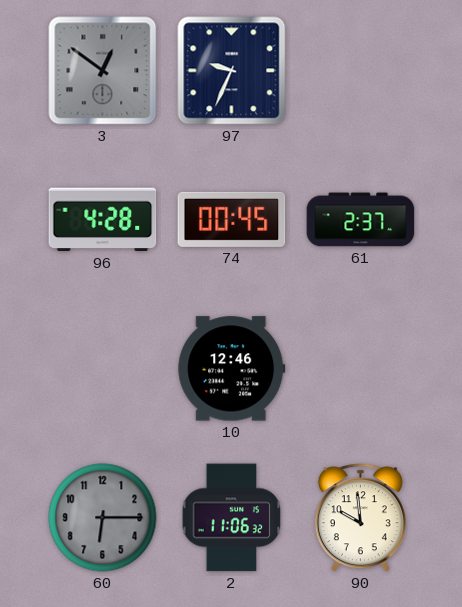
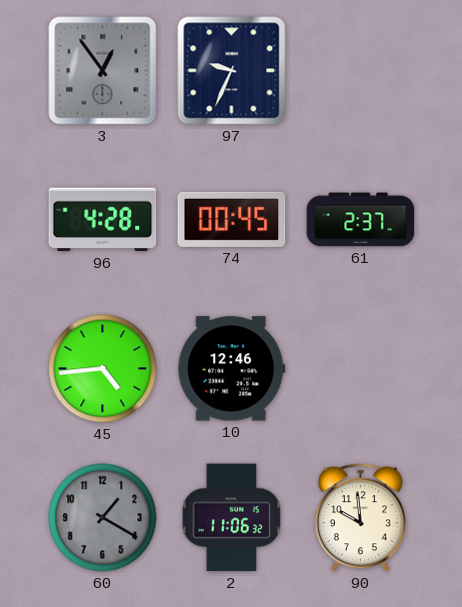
3: 12:51 -> 12:54 (103, 71)
45: none -> 4:44 (103, 369)
60: 6:15 -> 1:20 (103, 518)
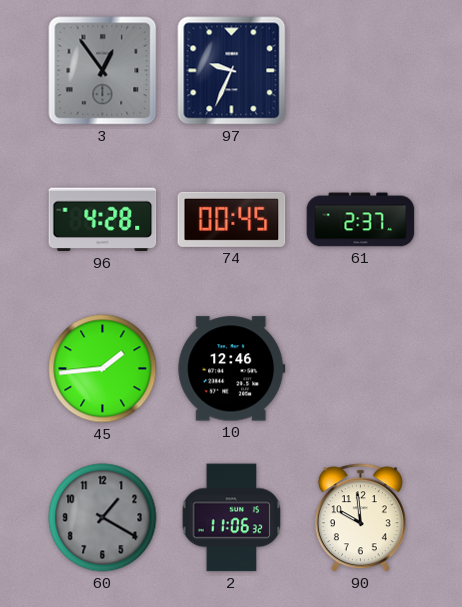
45: 4:44 -> 1:44 (103, 369)
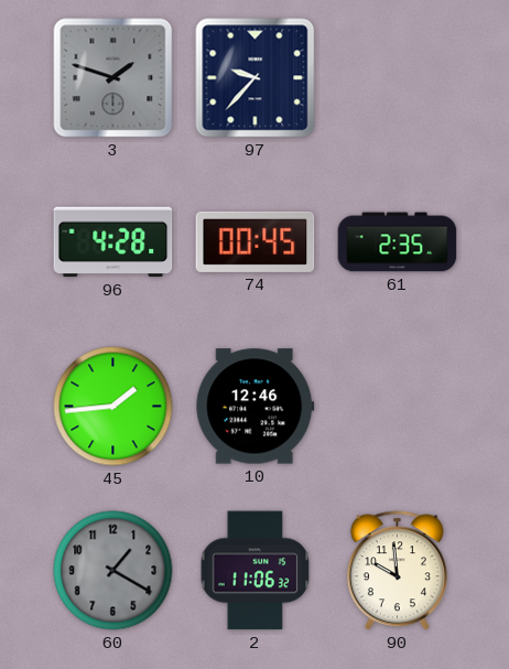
3: 12:54 -> 1:48 (113, 78)
97: 9:34 -> 9:37 (256, 78)
61: 2:37 -> 2:35 (398, 242)
